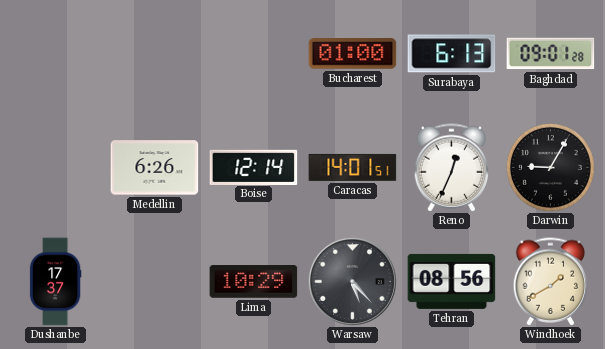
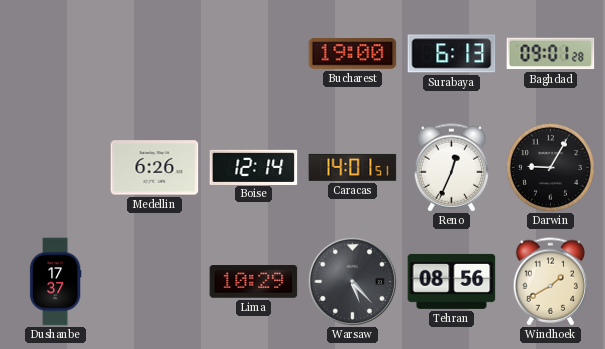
Bucharest: 01:00 -> 19:00 (353, 54)
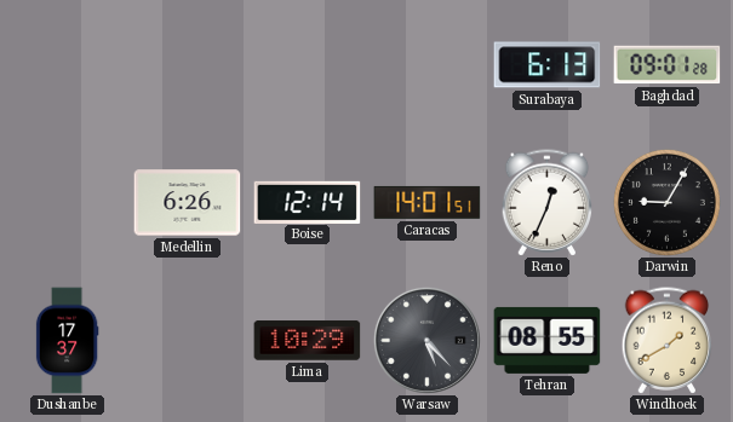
Bucharest: 19:00 -> none (353, 54)
Tehran: 08:56 -> 08:55 (548, 340)
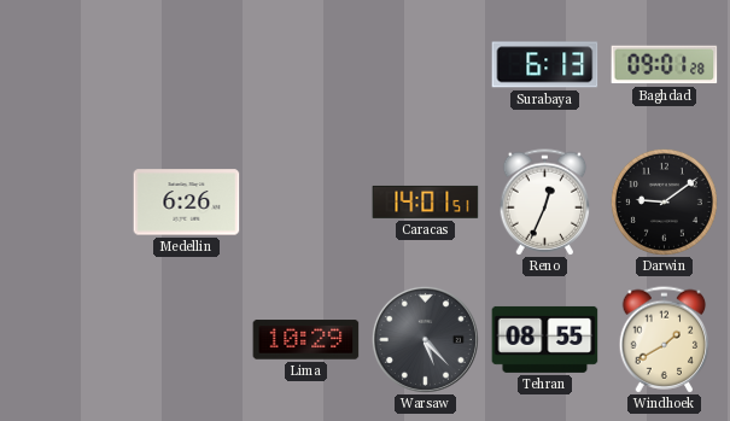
Boise: 12:14 -> none (308, 202)
Darwin: 9:05 -> 9:09 (664, 201)
Dushanbe: 17:37 -> none (67, 341)
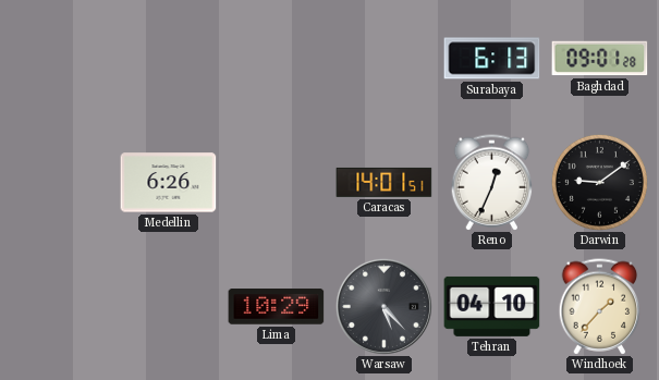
Tehran: 08:55 -> 04:10 (492, 306)
Windhoek: 1:40 -> 1:37 (600, 307)
